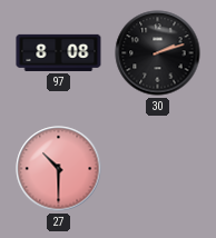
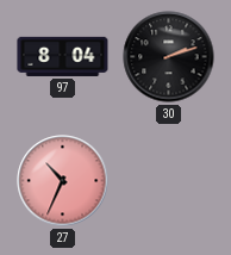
97: 8:08 -> 8:04 (63, 56)
27: 10:30 -> 10:34 (63, 181)
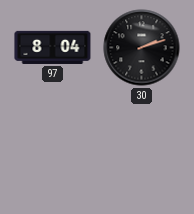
27: 10:34 -> none (63, 181)
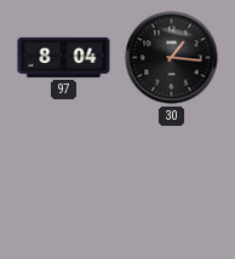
30: 2:12 -> 1:16 (172, 58)
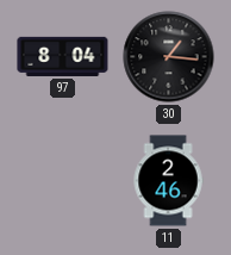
11: none -> 2:46 (168, 181)
